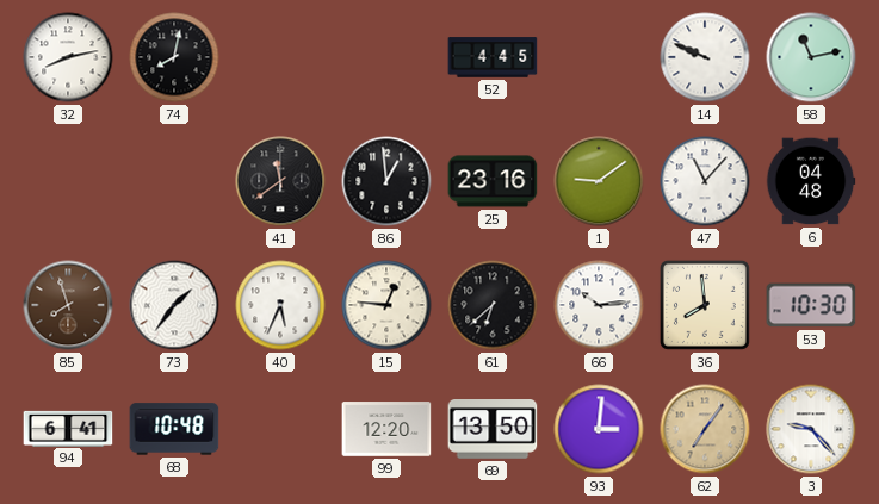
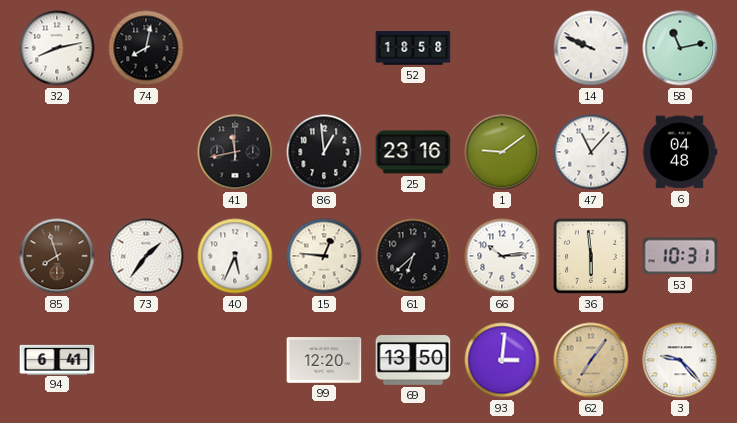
52: 4:45 -> 18:58 (413, 48)
41: 11:39 -> 11:43 (235, 152)
36: 7:59 -> 5:59 (591, 256)
53: 10:30 -> 10:31 (680, 256)
68: 10:48 -> none (174, 429)
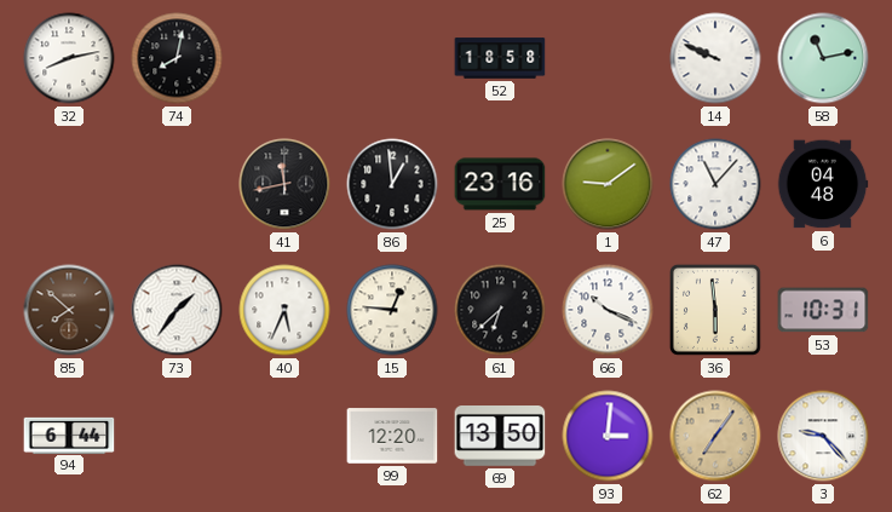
85: 7:57 -> 7:52 (69, 310)
66: 10:14 -> 10:19 (608, 310)
94: 6:41 -> 6:44 (69, 435)
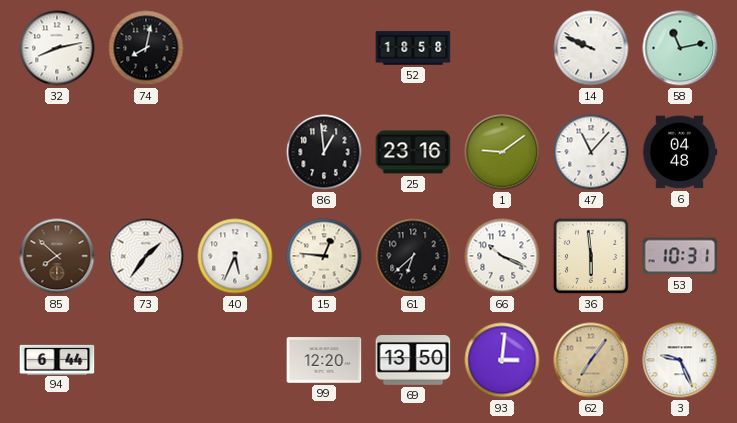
41: 11:43 -> none (284, 184)
3: 9:23 -> 9:26 (680, 360)
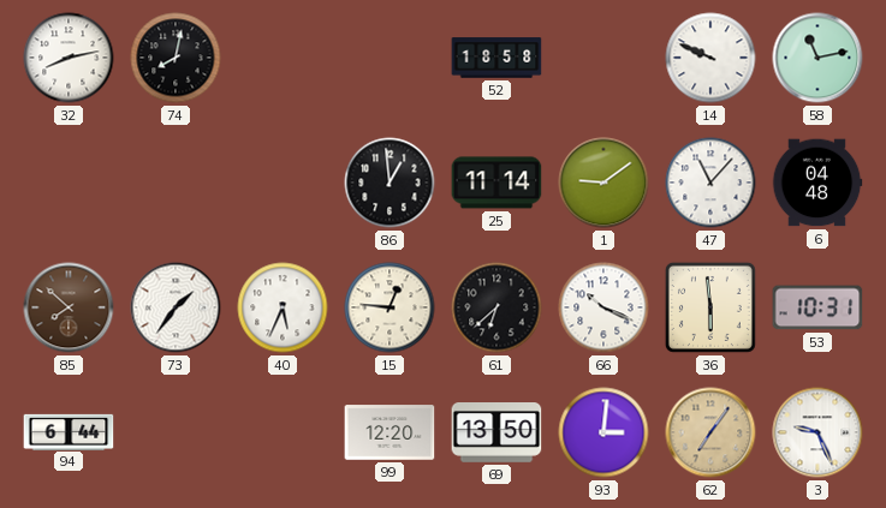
25: 23:16 -> 11:14 (496, 183)
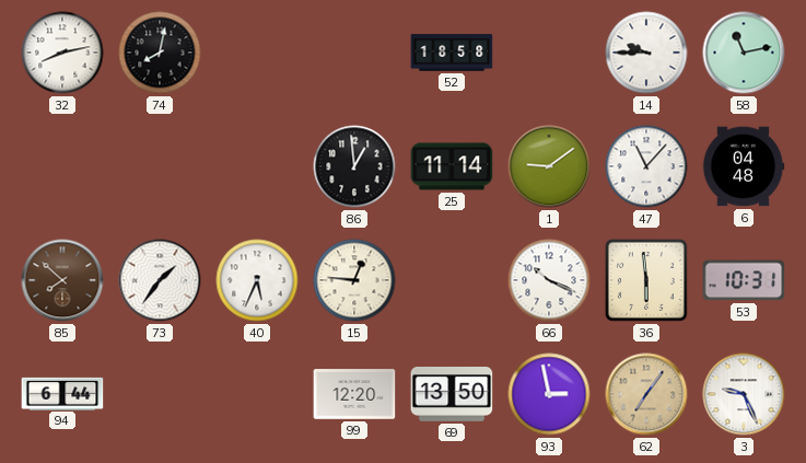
14: 9:49 -> 9:45 (646, 53)
61: 6:38 -> none (496, 307)
93: 3:01 -> 2:58 (549, 394)
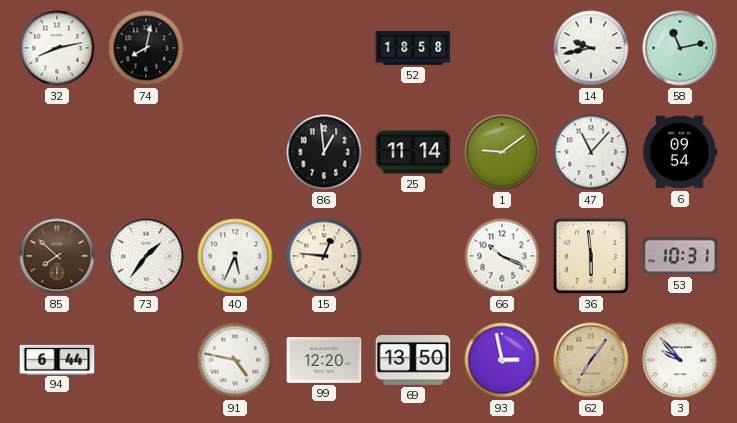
14: 9:45 -> 9:43 (591, 48)
6: 04:48 -> 09:54 (680, 152)
91: none -> 4:47 (235, 360)
3: 9:26 -> 9:53 (680, 360)
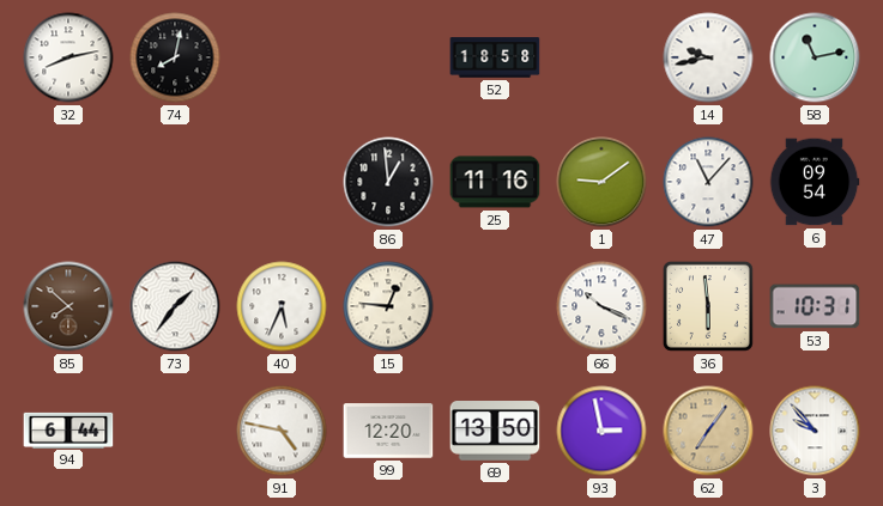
25: 11:14 -> 11:16 (495, 182)
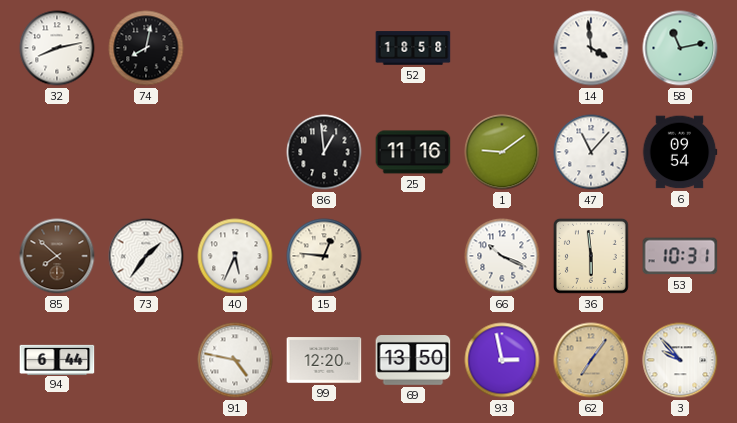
14: 9:43 -> 3:59 (591, 48)
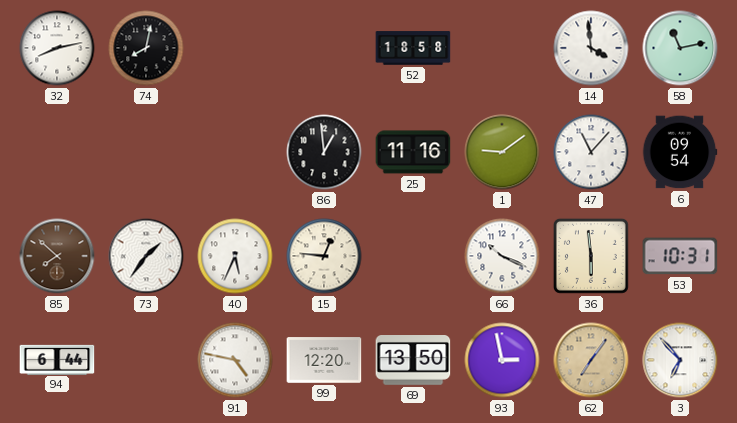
3: 9:53 -> 6:53 (680, 360)
